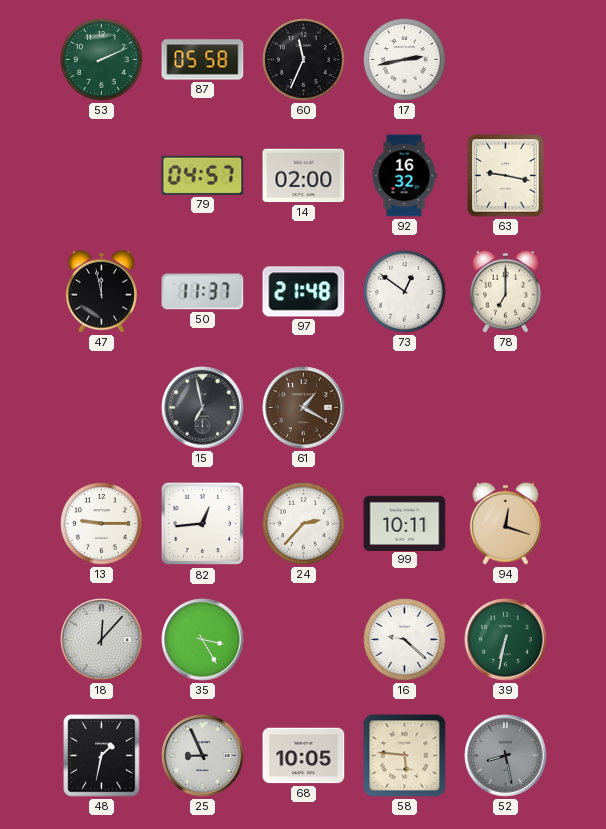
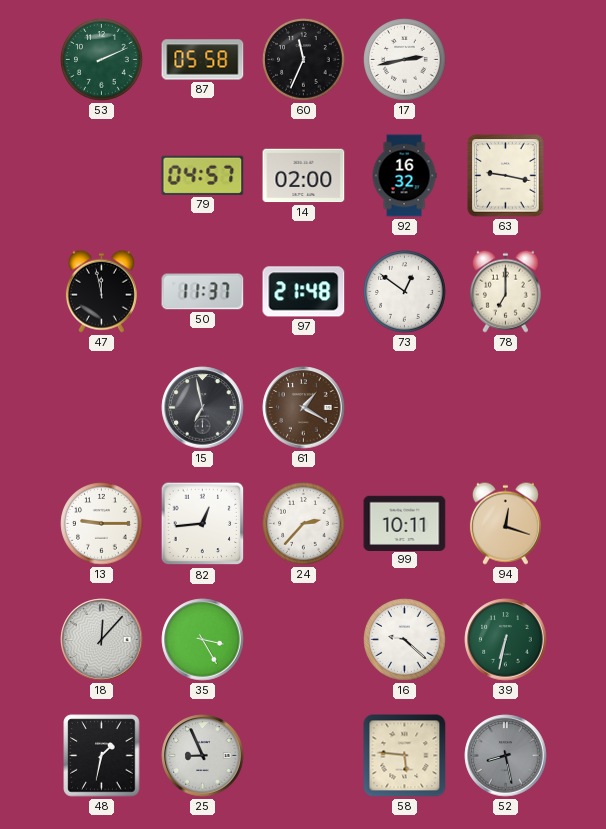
68: 10:05 -> none (304, 756)
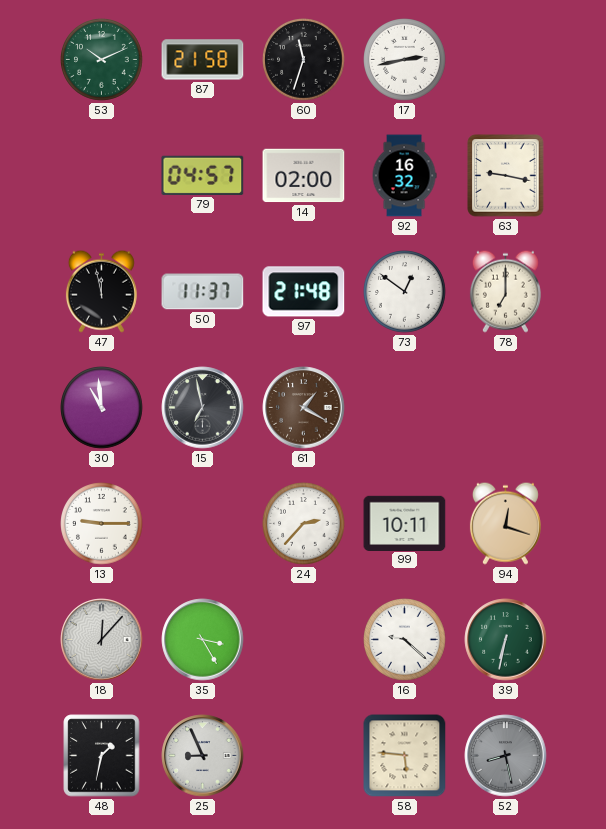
53: 2:11 -> 10:11 (102, 60)
87: 05:58 -> 21:58 (203, 60)
60: 11:34 -> 11:33 (304, 60)
30: none -> 10:59 (102, 408)
82: 12:44 -> none (203, 524)
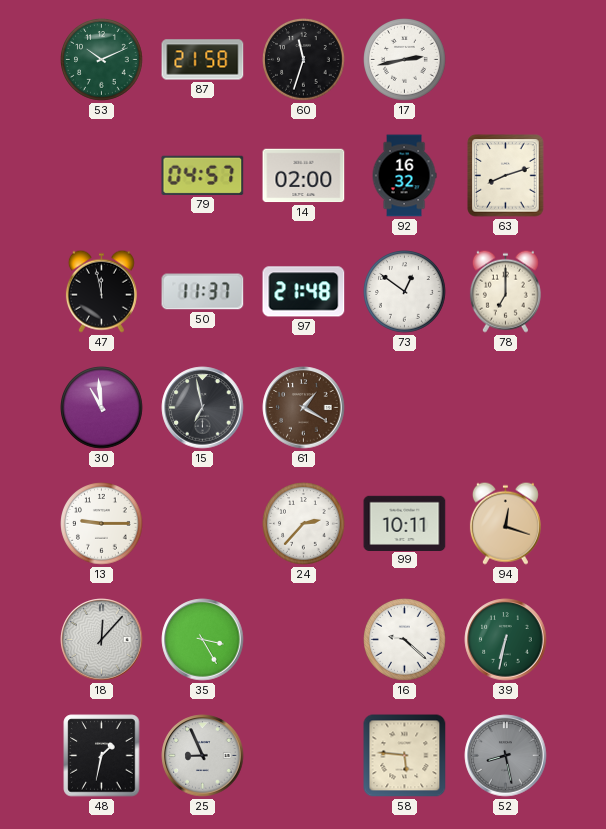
63: 9:17 -> 8:12 (506, 176)
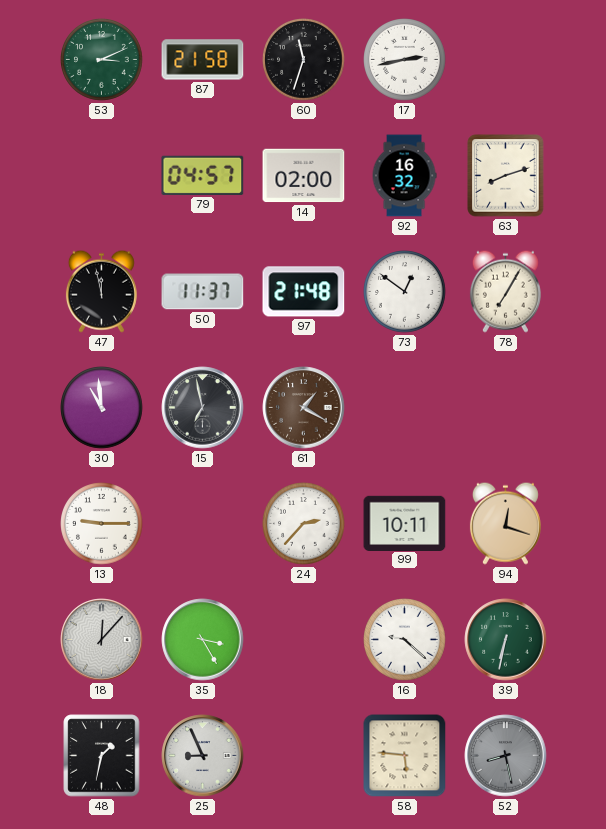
53: 10:11 -> 3:11 (102, 60)
78: 7:00 -> 7:05 (505, 291)
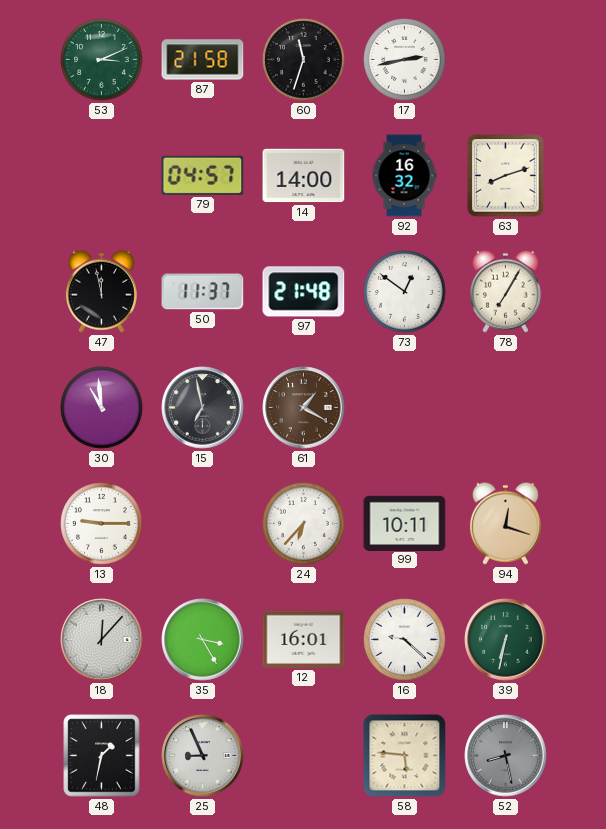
14: 02:00 -> 14:00 (304, 176)
24: 2:37 -> 6:37 (304, 524)
12: none -> 16:01 (304, 639)
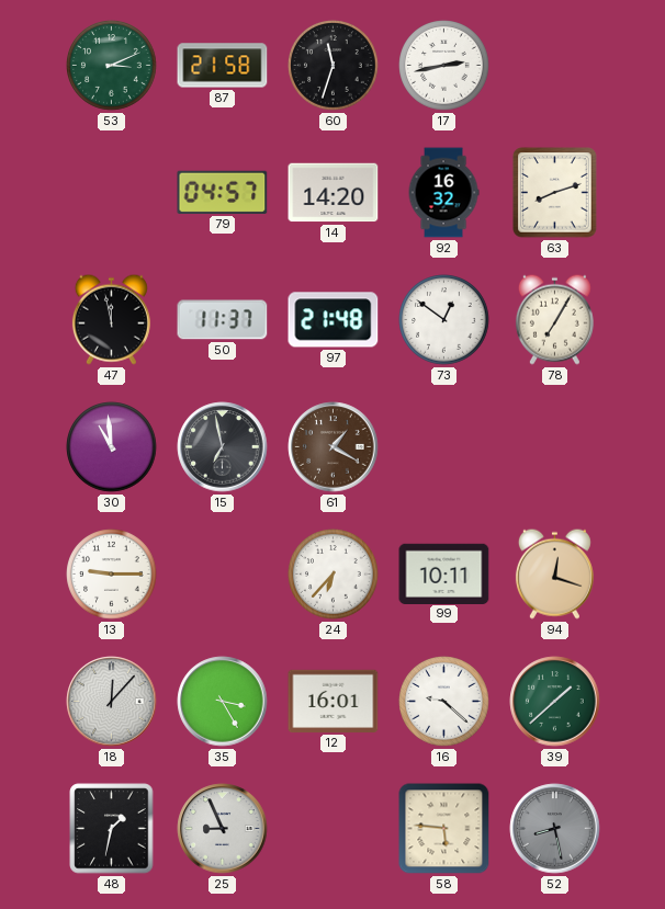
14: 14:00 -> 14:20 (334, 193)
39: 6:32 -> 1:38 (555, 702)
